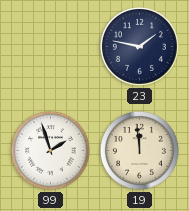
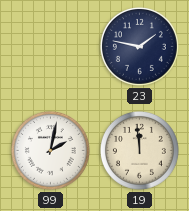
99: 1:57 -> 2:02 (50, 150)
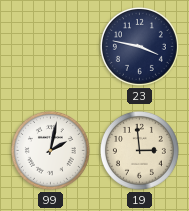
23: 1:47 -> 3:47 (139, 46)
19: 11:59 -> 2:59 (139, 150)
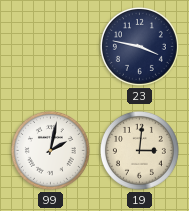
19: 2:59 -> 3:01 (139, 150)
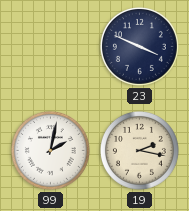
23: 3:47 -> 3:49 (139, 46)
19: 3:01 -> 2:17 (139, 150)
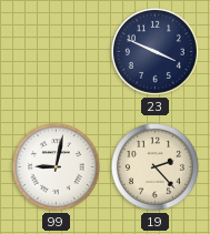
99: 2:02 -> 9:02 (56, 166)
19: 2:17 -> 2:23 (154, 166)
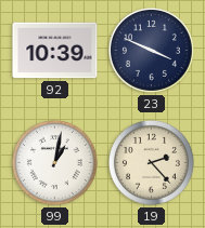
92: none -> 10:39 (55, 51)
99: 9:02 -> 1:02 (54, 162)
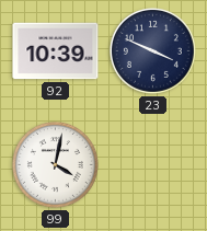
99: 1:02 -> 4:02 (55, 164)
19: 2:23 -> none (151, 162)
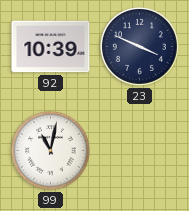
99: 4:02 -> 11:02 (50, 150)
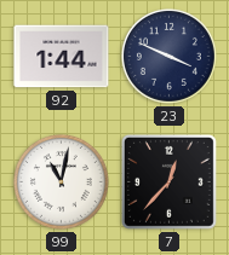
92: 10:39 -> 1:44 (62, 57)
7: none -> 12:37 (168, 181)
